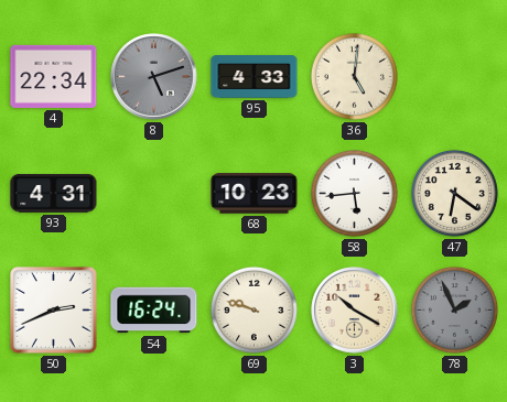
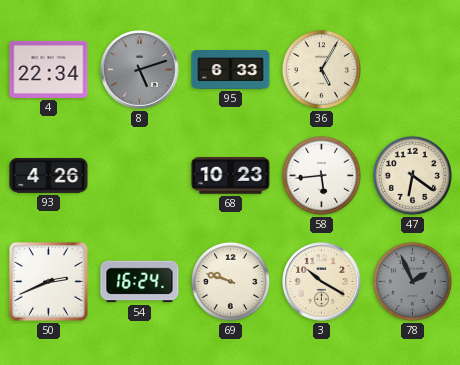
95: 4:33 -> 6:33 (231, 70)
36: 5:01 -> 5:05 (321, 69)
93: 4:31 -> 4:26 (49, 175)
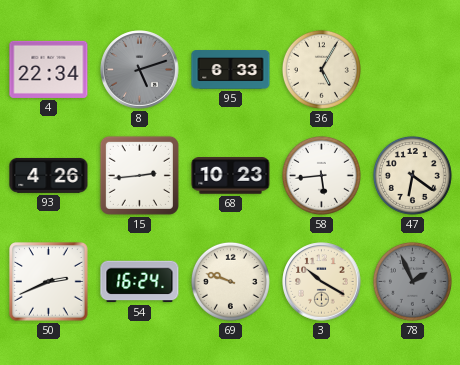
15: none -> 2:44 (139, 175)
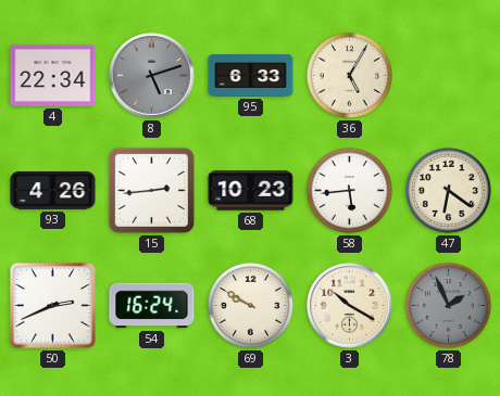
69: 9:48 -> 9:50 (250, 305)
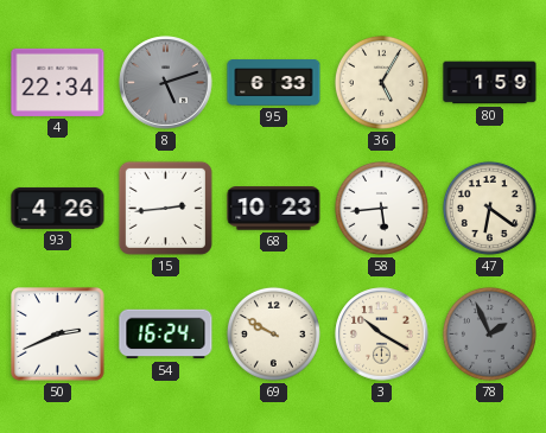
80: none -> 1:59 (490, 83)
